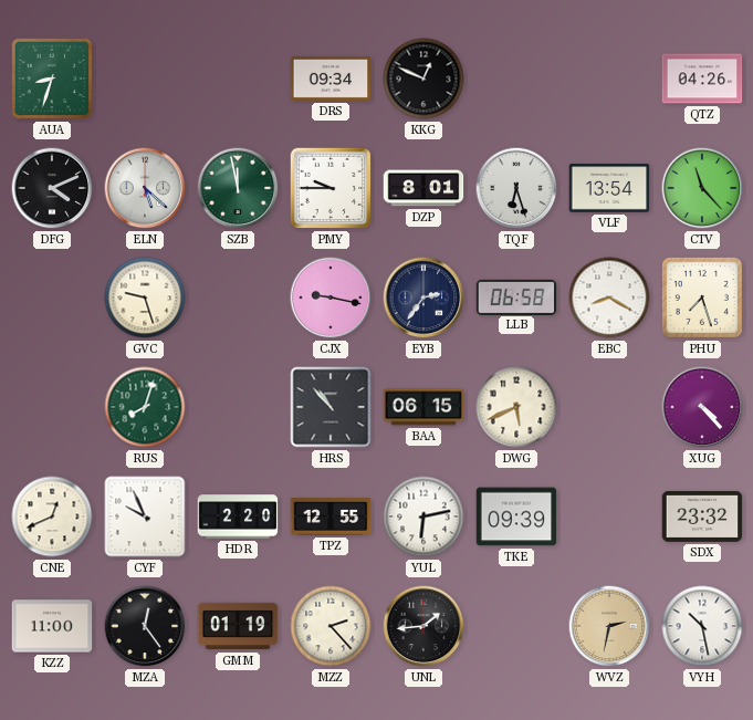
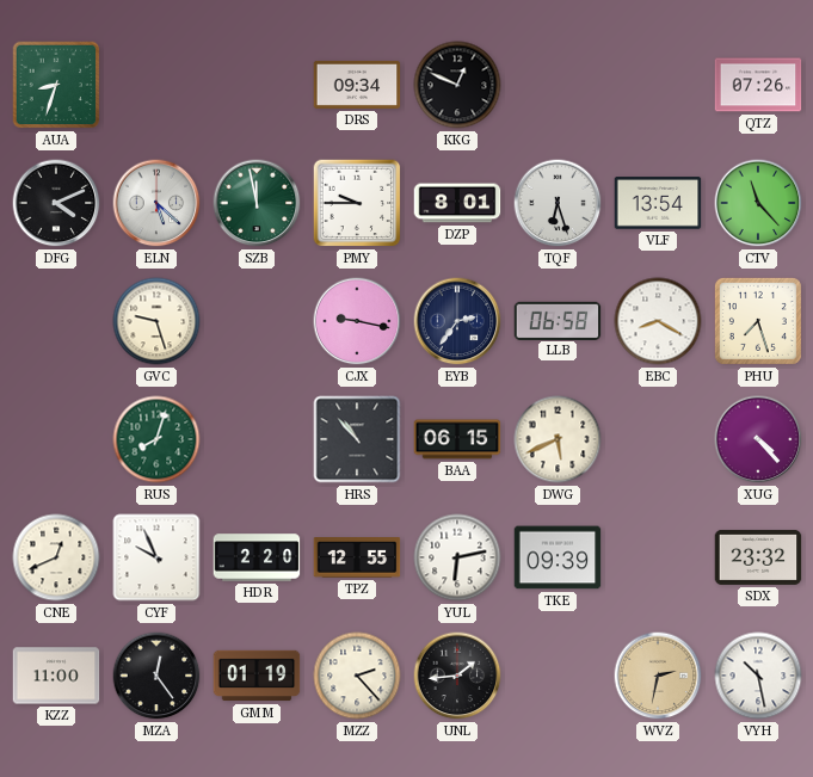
QTZ: 04:26 -> 07:26 (758, 85)
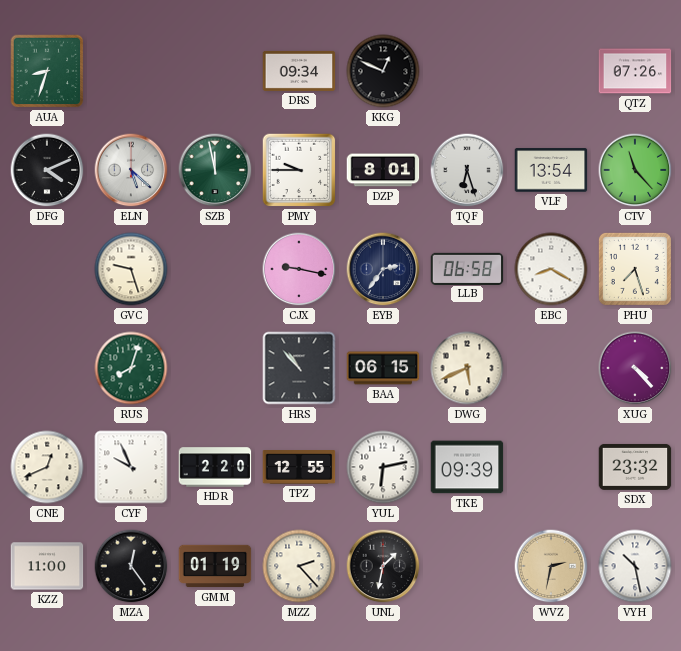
UNL: 1:44 -> 1:32 (383, 566)
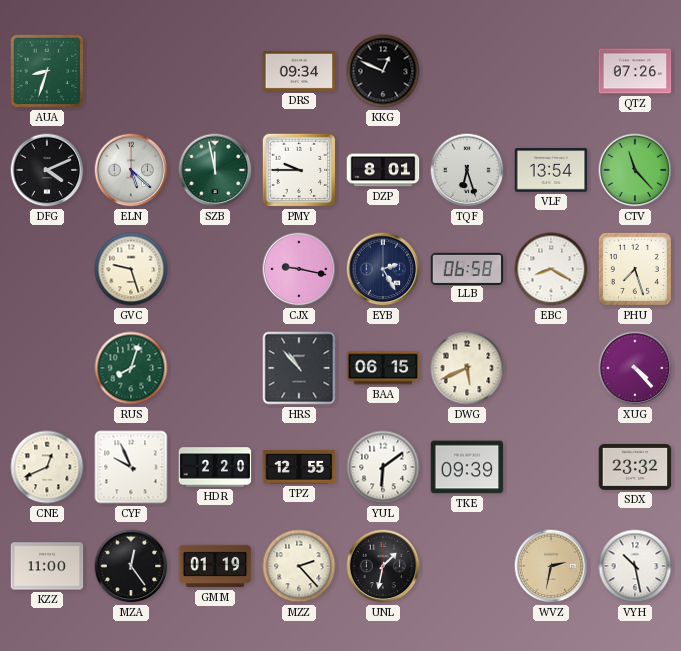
EYB: 2:36 -> 2:25 (383, 269)
YUL: 6:13 -> 6:09 (383, 467)
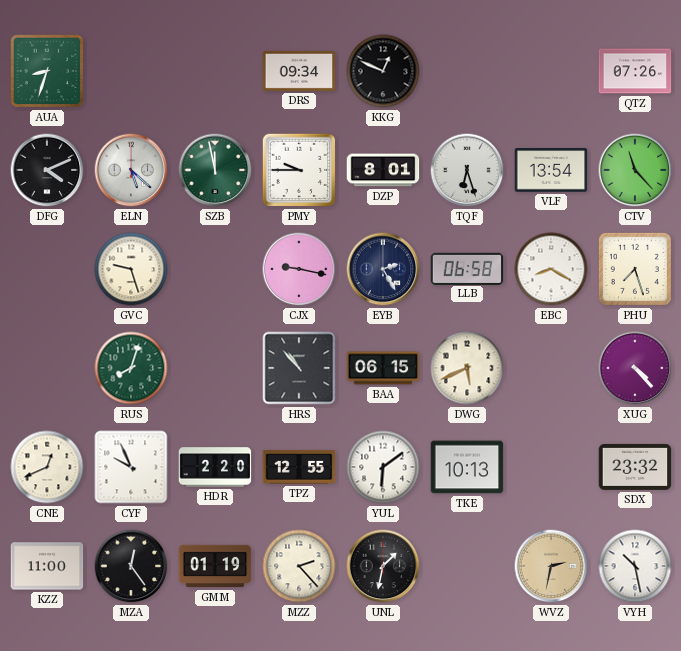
TKE: 09:39 -> 10:13 (467, 467)
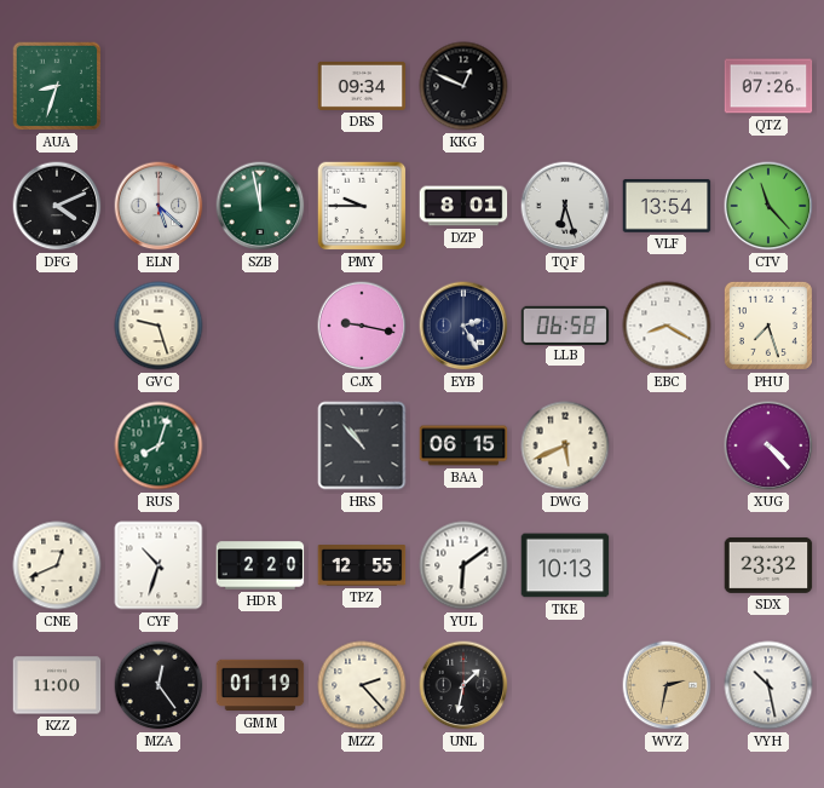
CYF: 9:56 -> 10:33 (159, 565)
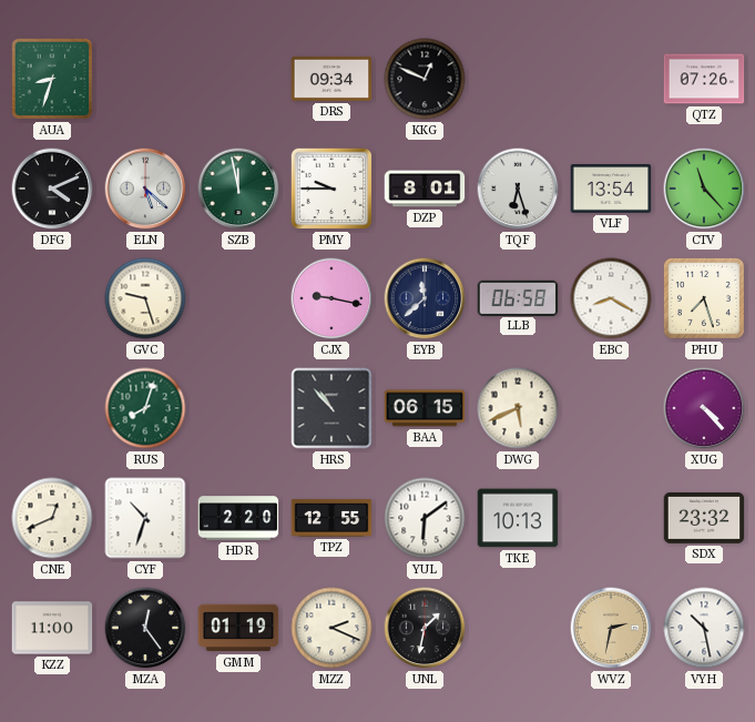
EYB: 2:25 -> 11:38 (425, 298)
MZZ: 2:23 -> 2:19 (331, 628)
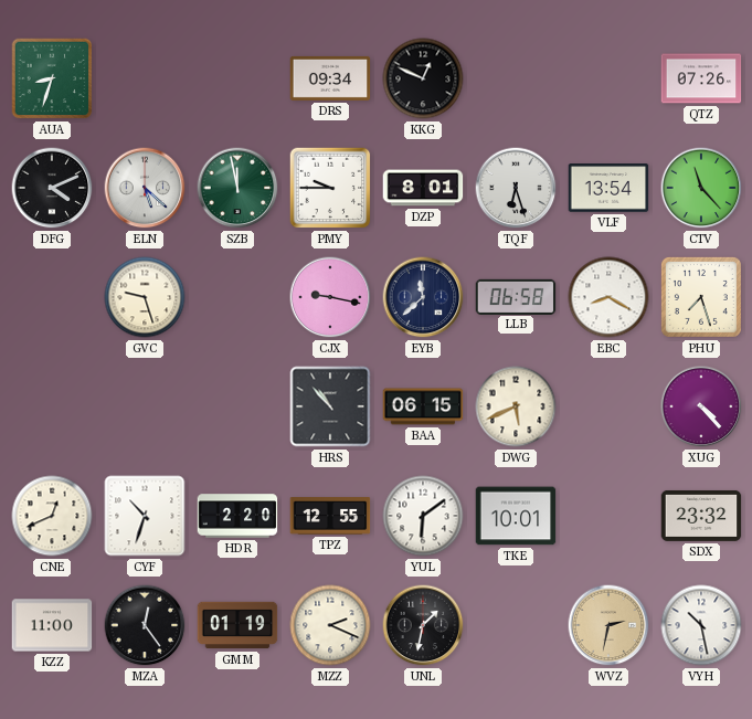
RUS: 8:03 -> none (145, 408)
TKE: 10:13 -> 10:01 (516, 516)
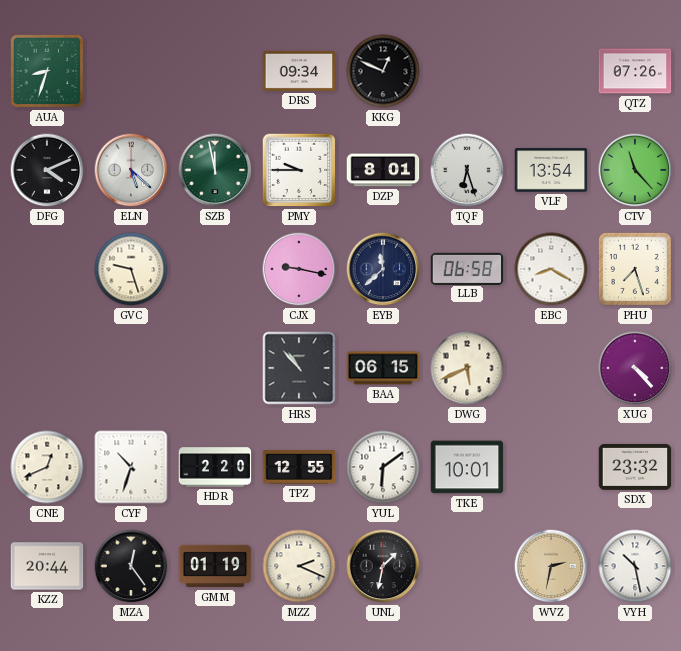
KZZ: 11:00 -> 20:44 (47, 566)
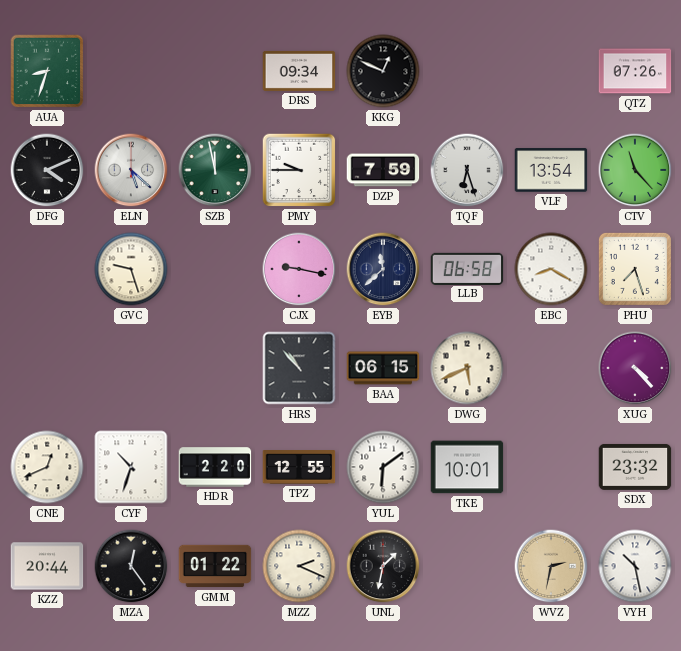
DZP: 8:01 -> 7:59 (383, 170)
GMM: 01:19 -> 01:22 (215, 566)
